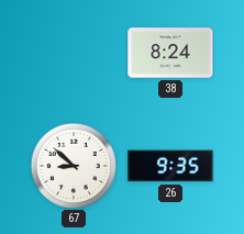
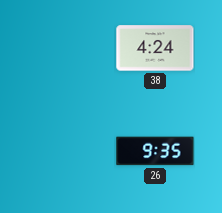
38: 8:24 -> 4:24 (155, 48)
67: 8:52 -> none (74, 166)
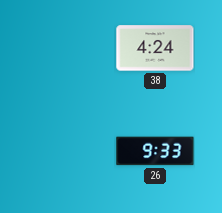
26: 9:35 -> 9:33 (155, 151)
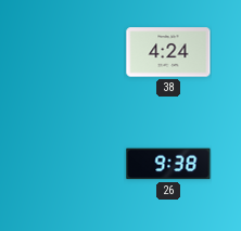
26: 9:33 -> 9:38 (168, 164)
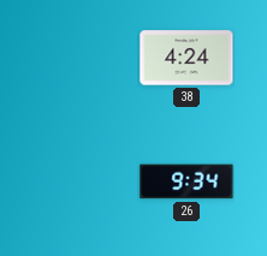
26: 9:38 -> 9:34 (186, 181)
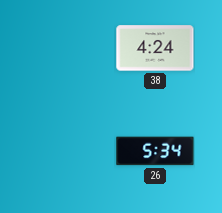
26: 9:34 -> 5:34 (155, 151)
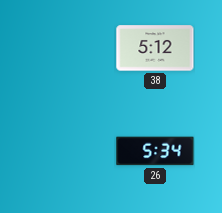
38: 4:24 -> 5:12 (155, 48)
